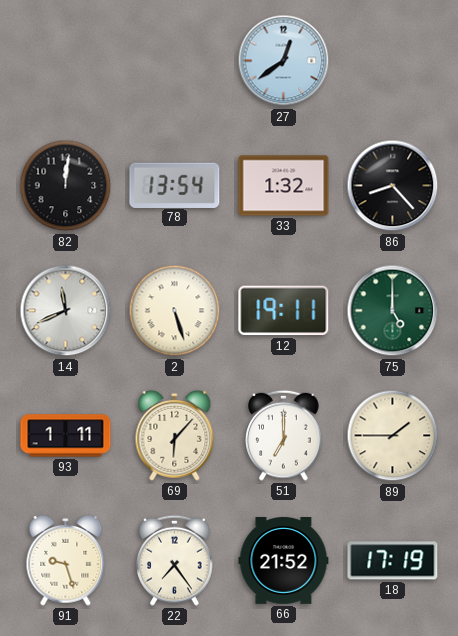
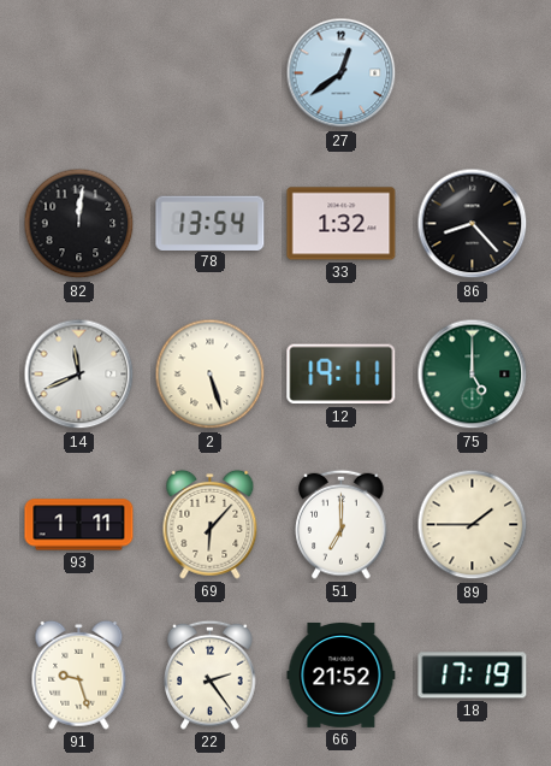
22: 7:24 -> 2:24 (211, 674)
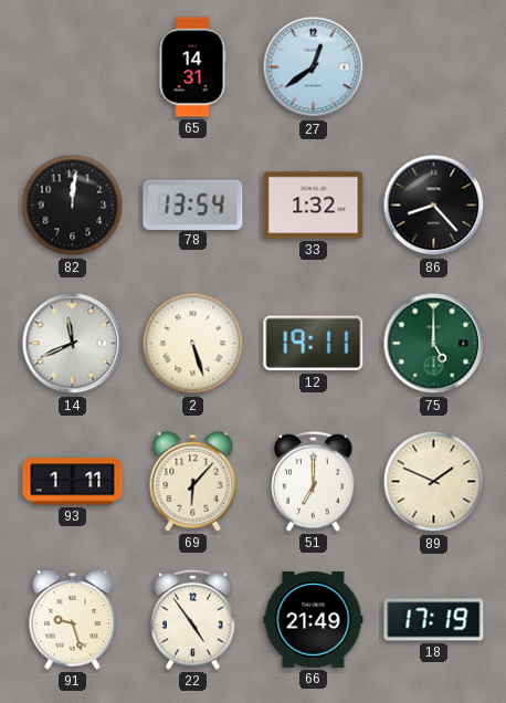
65: none -> 14:31 (192, 67)
89: 1:45 -> 1:49 (434, 482)
22: 2:24 -> 4:54 (193, 619)
66: 21:52 -> 21:49 (314, 620)
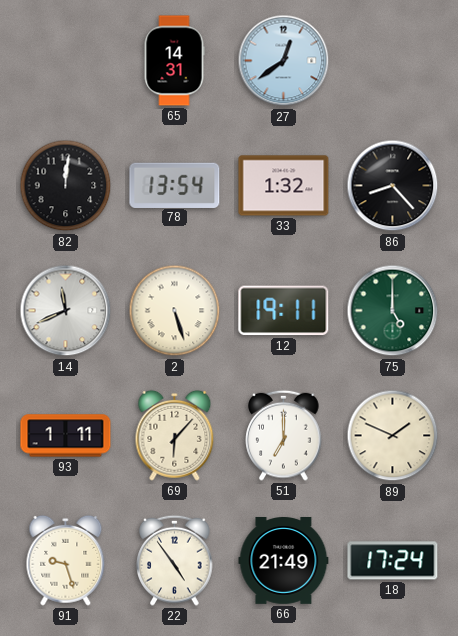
18: 17:19 -> 17:24 (393, 561)
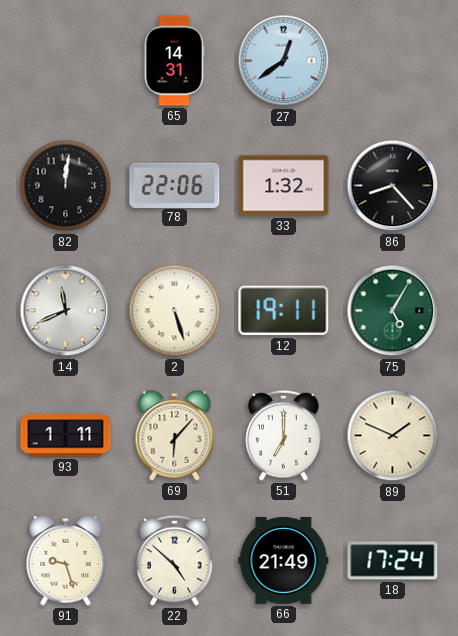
78: 13:54 -> 22:06 (175, 185)
75: 5:00 -> 5:05 (393, 311)
22: 4:54 -> 4:52 (175, 560)
